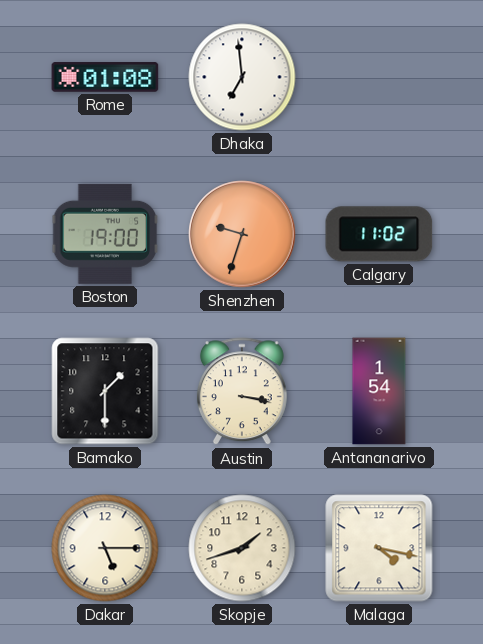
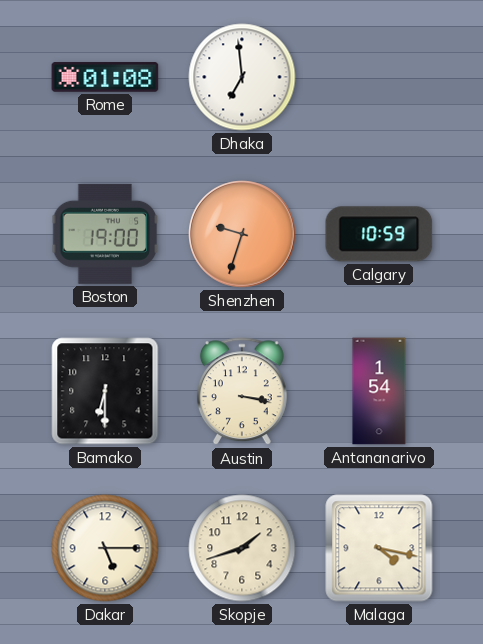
Calgary: 11:02 -> 10:59 (379, 234)
Bamako: 1:30 -> 6:30 (105, 391)
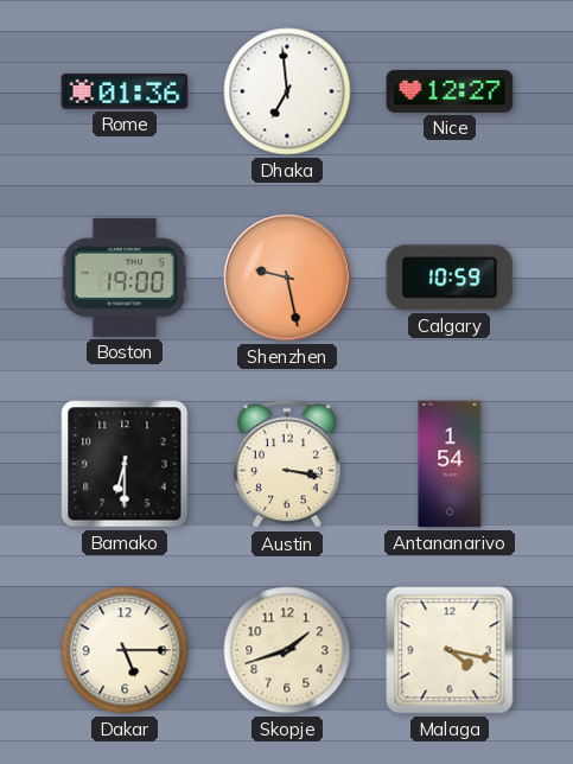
Rome: 01:08 -> 01:36 (125, 91)
Nice: none -> 12:27 (450, 91)
Shenzhen: 9:33 -> 9:28 (287, 278)
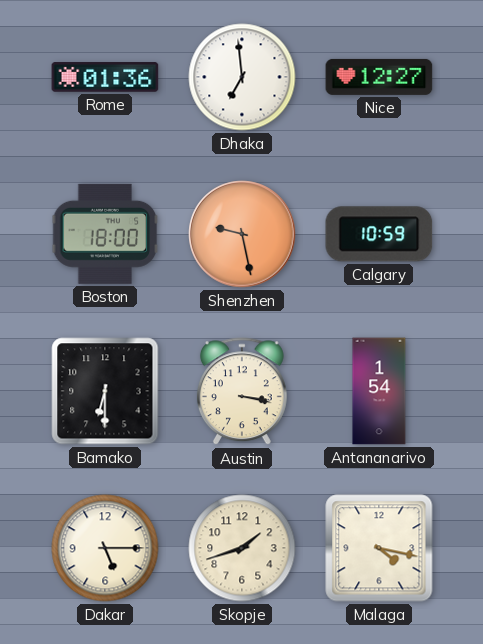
Boston: 19:00 -> 18:00 (105, 234)
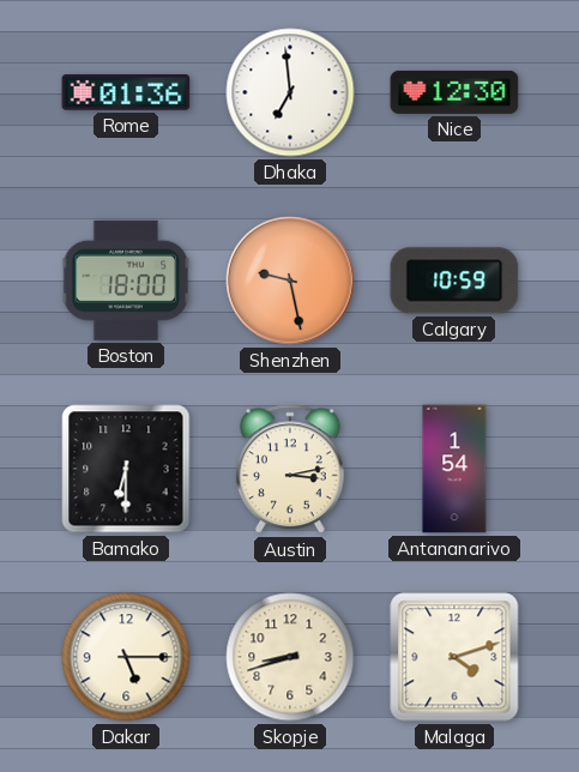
Nice: 12:27 -> 12:30 (454, 92)
Austin: 3:17 -> 3:13 (290, 470)
Skopje: 1:42 -> 8:42 (290, 657)
Malaga: 4:17 -> 4:12 (454, 657)
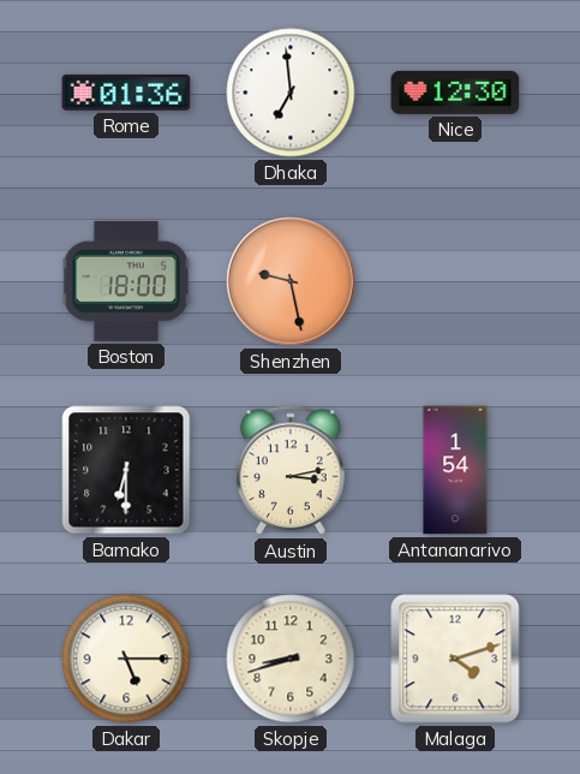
Calgary: 10:59 -> none (454, 281)
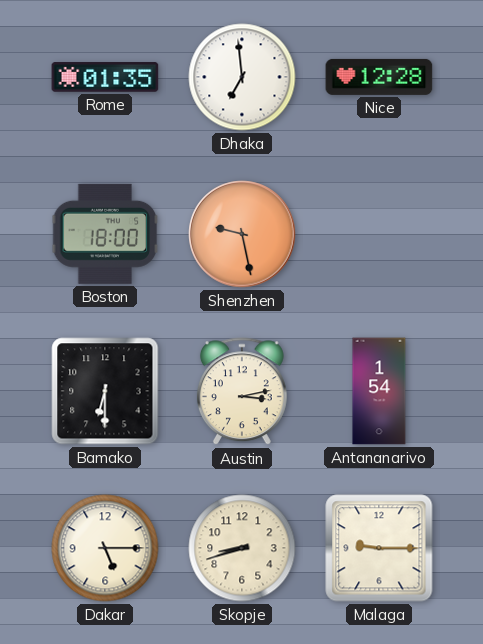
Rome: 01:36 -> 01:35 (105, 77)
Nice: 12:30 -> 12:28 (379, 77)
Malaga: 4:12 -> 9:15 (379, 548)
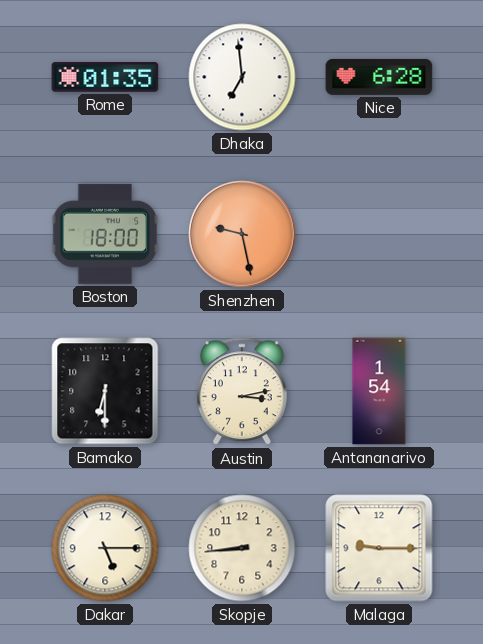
Nice: 12:28 -> 6:28 (379, 77)
Skopje: 8:42 -> 8:44 (242, 548)
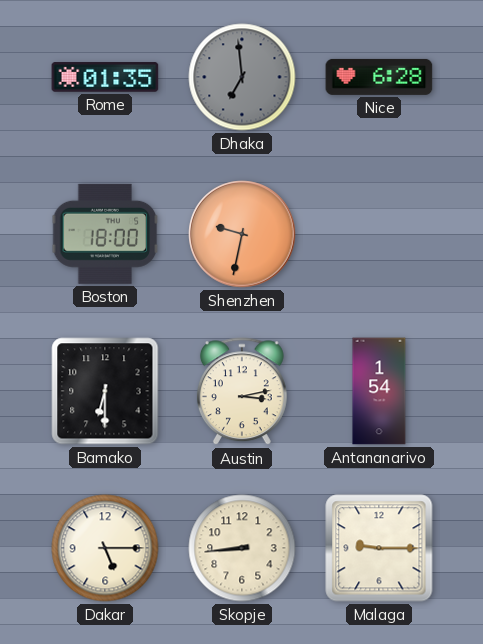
Dhaka dial: white -> grey (242, 77)
Shenzhen: 9:28 -> 9:32 (242, 234)
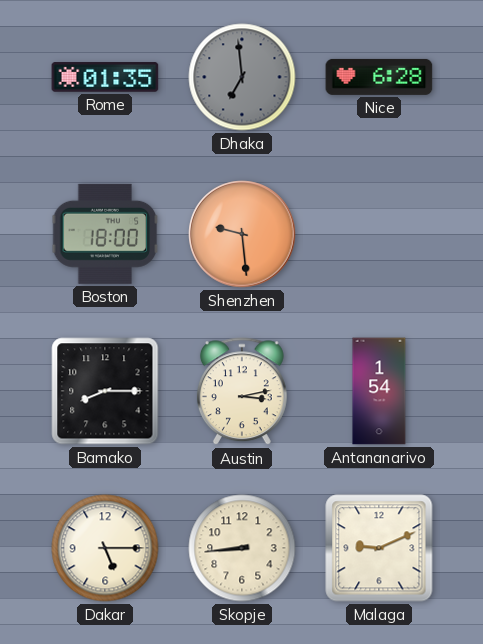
Shenzhen: 9:32 -> 9:29 (242, 234)
Bamako: 6:30 -> 8:15 (105, 391)
Malaga: 9:15 -> 9:11 (379, 548)
